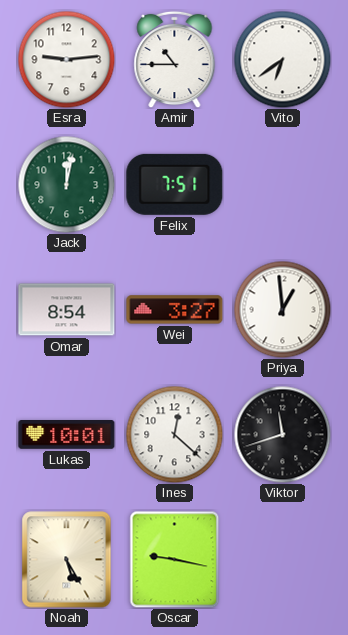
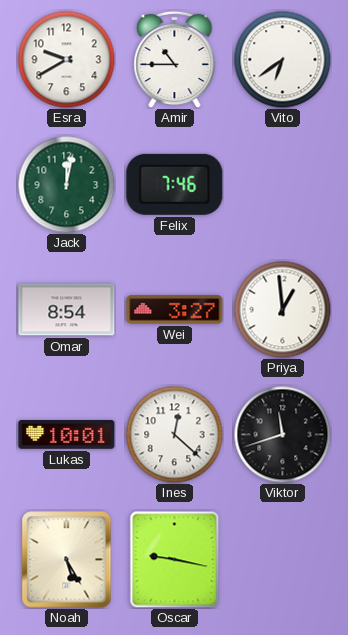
Esra: 9:14 -> 9:40 (66, 59)
Felix: 7:51 -> 7:46 (175, 184)
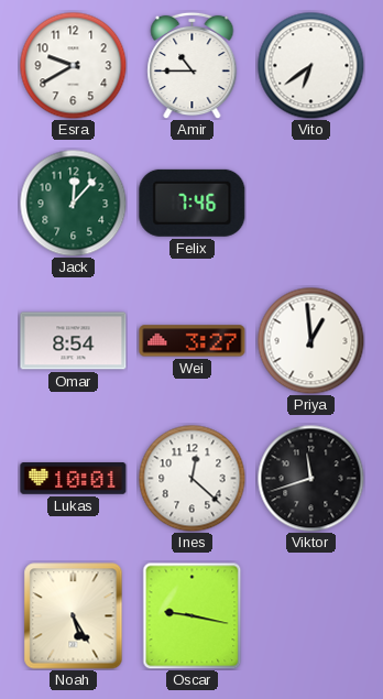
Jack: 12:02 -> 12:07 (73, 203)
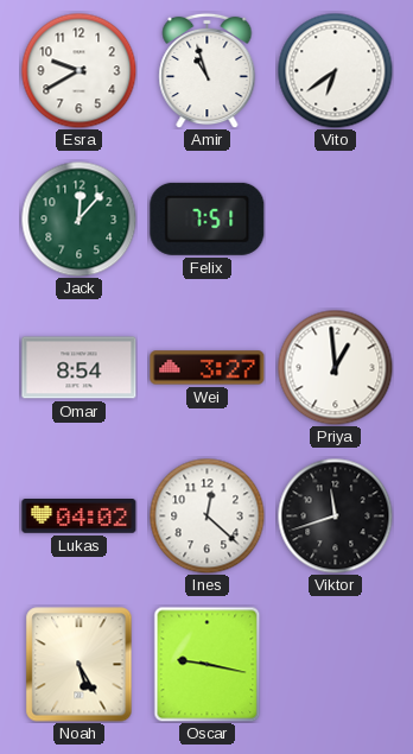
Amir: 10:45 -> 10:57 (208, 70)
Felix: 7:46 -> 7:51 (208, 218)
Lukas: 10:01 -> 04:02 (80, 517)
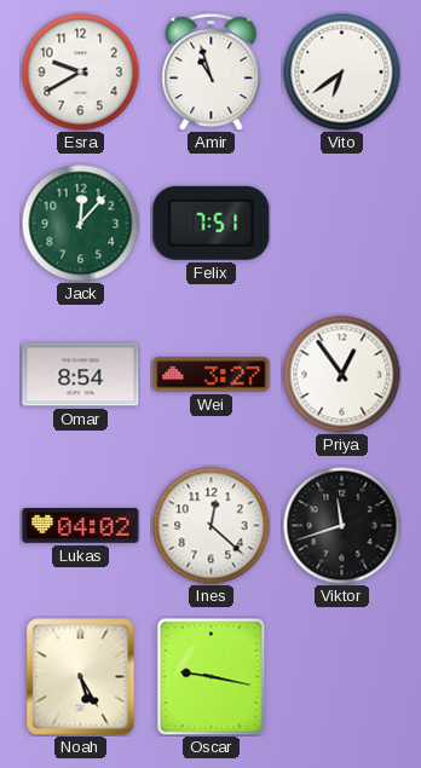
Priya: 12:59 -> 12:54 (341, 374)
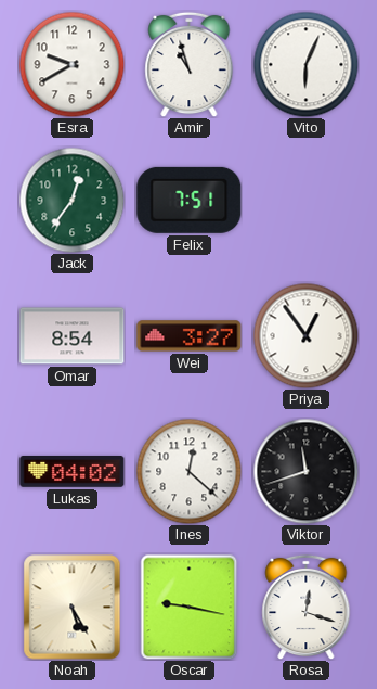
Vito: 6:39 -> 6:04 (305, 64)
Jack: 12:07 -> 12:36 (71, 200)
Rosa: none -> 12:18 (307, 607)
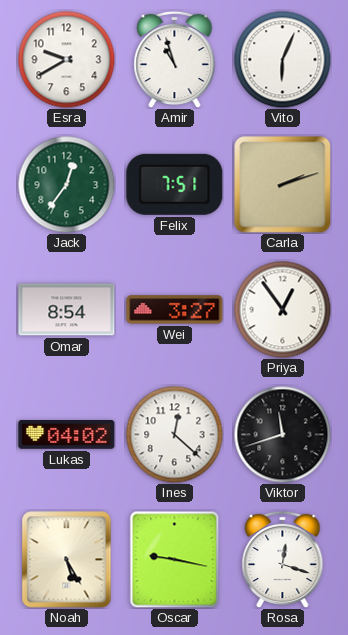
Carla: none -> 2:12 (283, 185)
